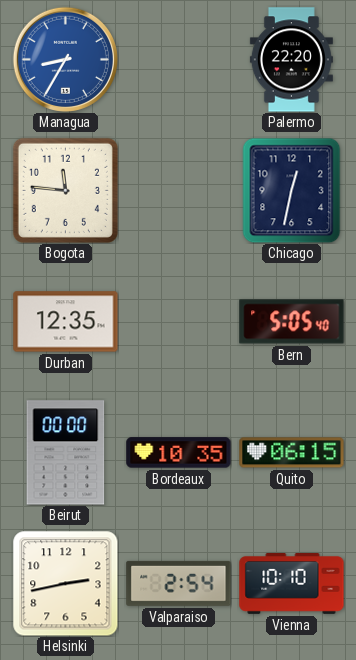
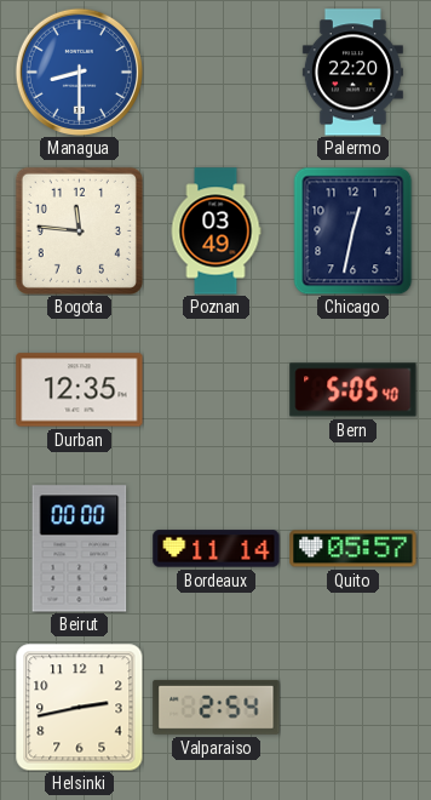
Managua: 8:35 -> 8:30 (79, 72)
Poznan: none -> 03:49 (215, 232)
Bordeaux: 10:35 -> 11:14 (217, 549)
Quito: 06:15 -> 05:57 (354, 549)
Vienna: 10:10 -> none (292, 584)
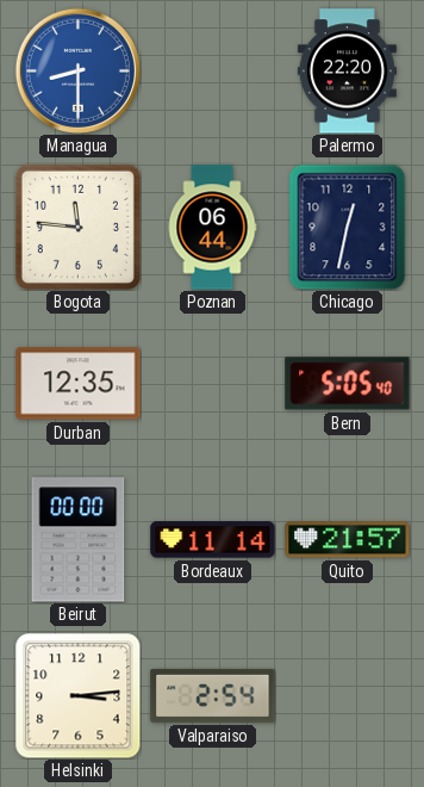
Poznan: 03:49 -> 06:44 (212, 228)
Quito: 05:57 -> 21:57 (348, 540)
Helsinki: 2:43 -> 3:14 (77, 695)
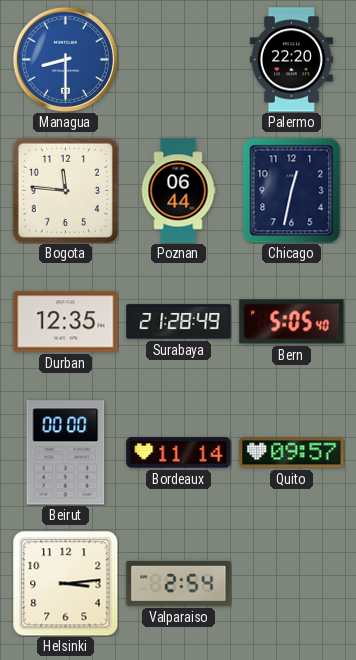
Surabaya: none -> 21:28 (179, 322)
Quito: 21:57 -> 09:57 (292, 453)
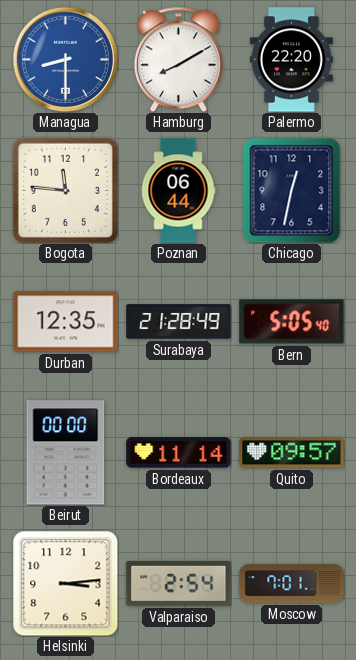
Hamburg: none -> 8:10 (178, 59)
Moscow: none -> 7:01 (292, 584)
